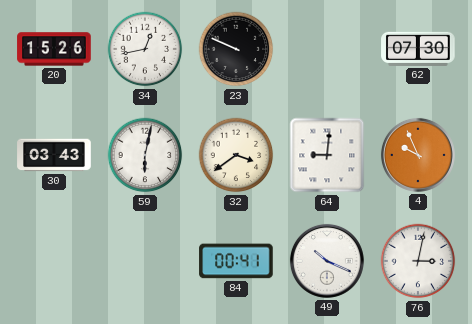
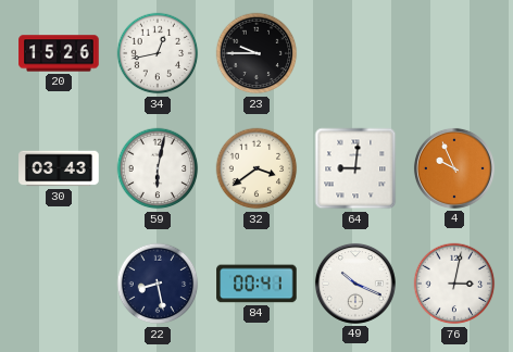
23: 9:49 -> 9:45 (256, 53)
62: 07:30 -> none (418, 49)
22: none -> 8:28 (158, 284)
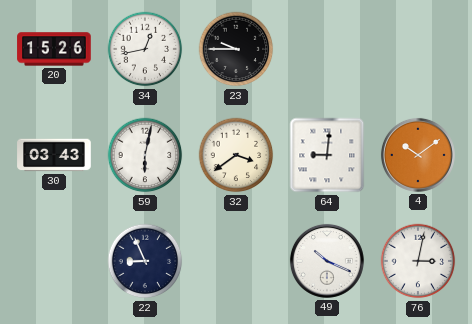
4: 9:56 -> 10:09 (418, 155)
22: 8:28 -> 8:56 (145, 261)
84: 00:41 -> none (256, 284)
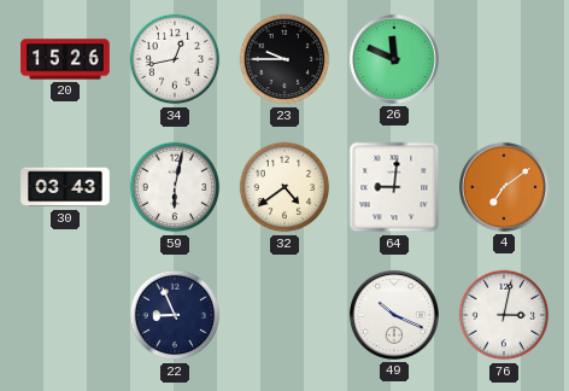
26: none -> 11:49 (394, 59)
32: 3:39 -> 4:39 (284, 187)
4: 10:09 -> 7:09 (504, 187)
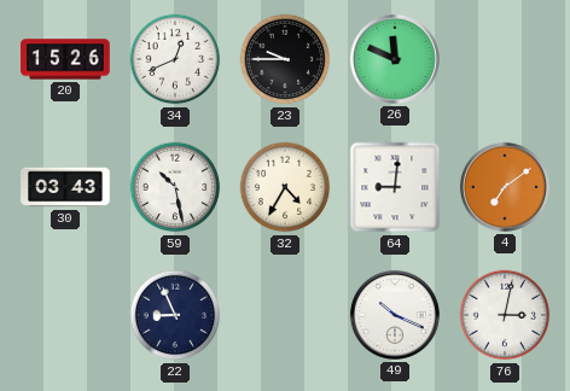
34: 12:43 -> 12:41 (175, 59)
59: 6:02 -> 10:28 (175, 187)
32: 4:39 -> 4:35 (285, 187)
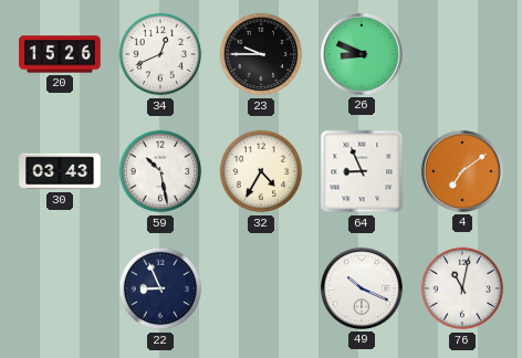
26: 11:49 -> 8:49 (362, 54)
64: 9:01 -> 8:56 (362, 171)
76: 3:02 -> 11:02 (462, 288)
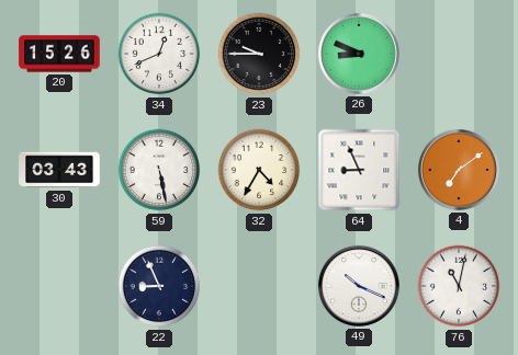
59: 10:28 -> 5:28 (159, 170)
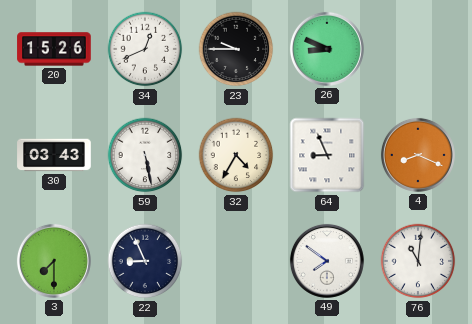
4: 7:09 -> 8:19 (418, 155)
3: none -> 7:30 (54, 261)
49: 10:19 -> 7:51 (327, 261)
76: 11:02 -> 11:01 (418, 261)
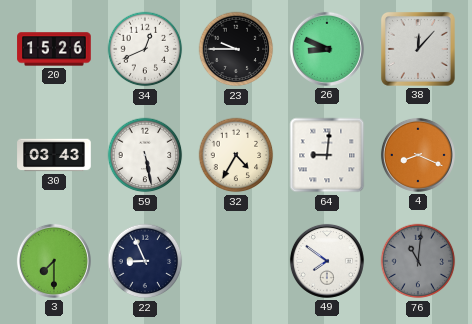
38: none -> 12:07 (418, 49)
64: 8:56 -> 9:01 (327, 155)
76 dial: white -> grey (418, 261)
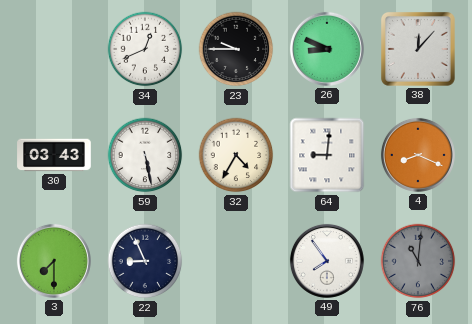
20: 15:26 -> none (54, 49)
49: 7:51 -> 7:54 (327, 261)
